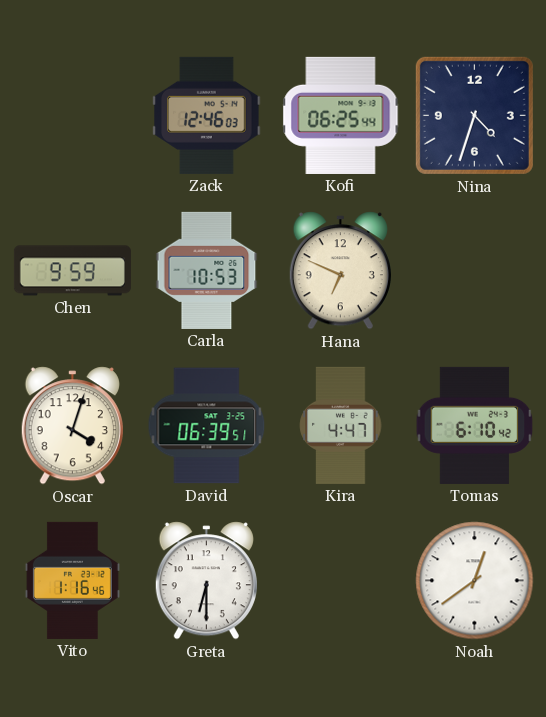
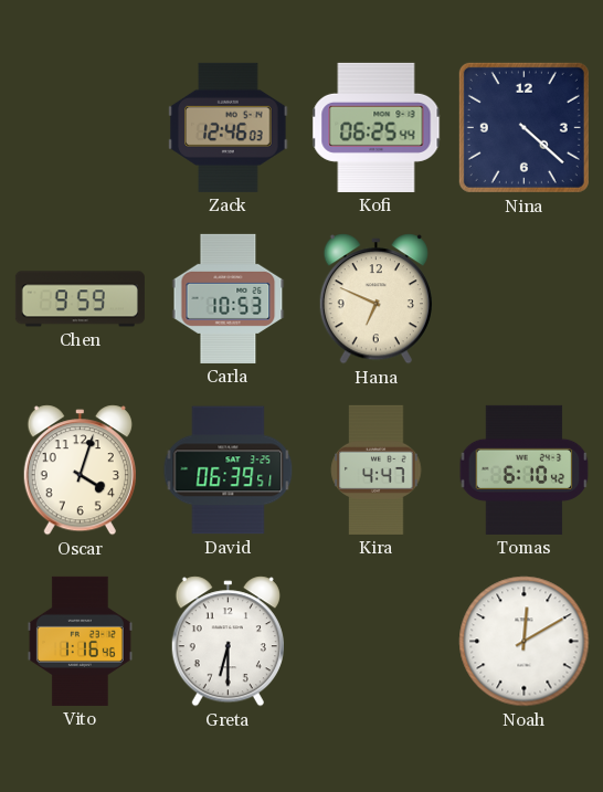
Nina: 4:33 -> 4:22 (523, 127)
Noah: 12:39 -> 12:10 (525, 642)
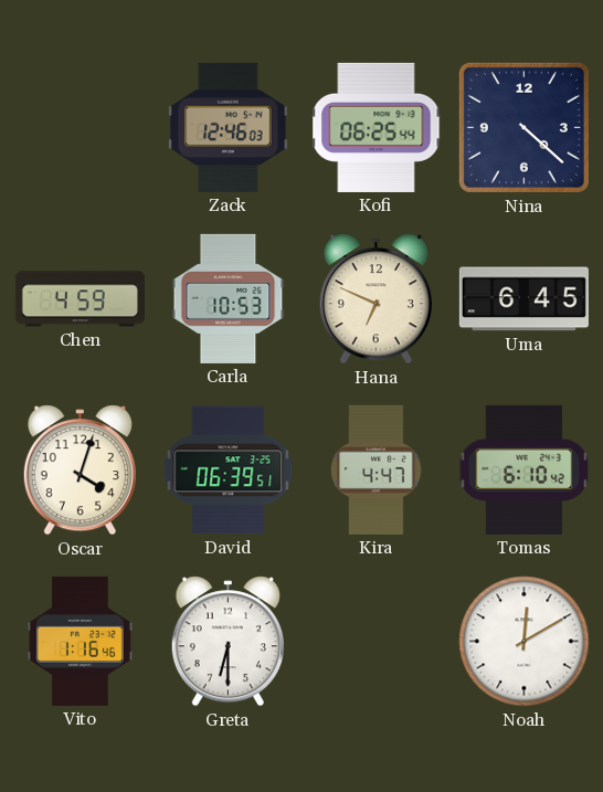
Chen: 9:59 -> 4:59 (80, 299)
Uma: none -> 6:45 (523, 299)
